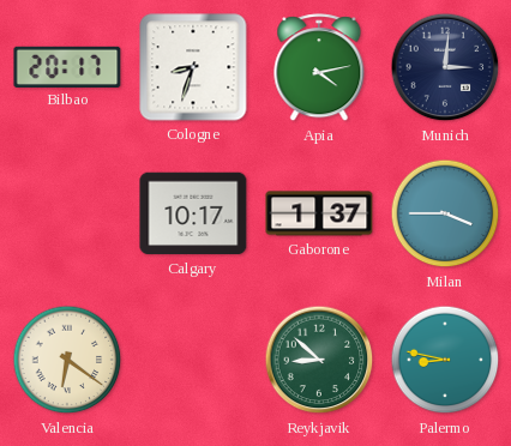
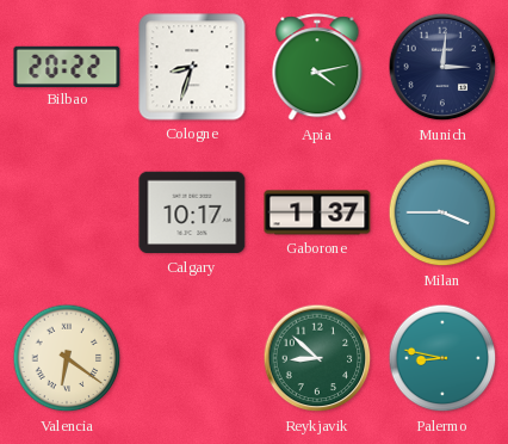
Bilbao: 20:17 -> 20:22 (67, 66)
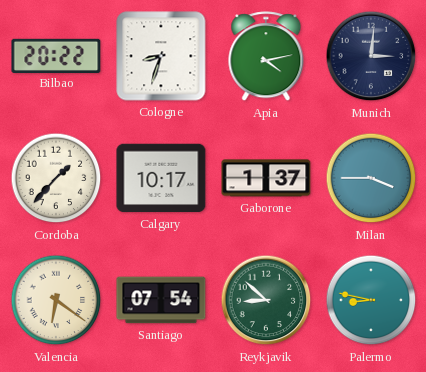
Cordoba: none -> 1:37 (56, 178)
Santiago: none -> 07:54 (161, 300)
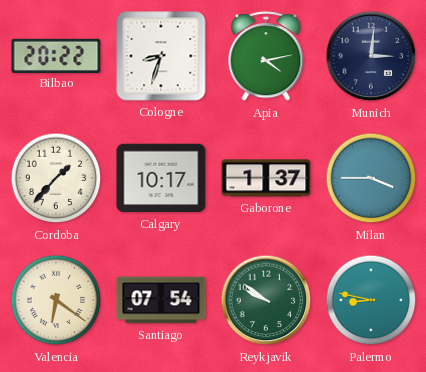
Reykjavik: 8:52 -> 9:51 (266, 300)
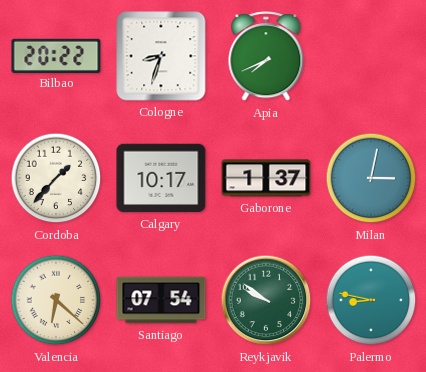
Apia: 4:13 -> 7:41 (266, 57)
Munich: 3:01 -> none (371, 56)
Milan: 3:45 -> 3:02 (371, 178)
Valencia: 6:21 -> 6:22 (56, 300)
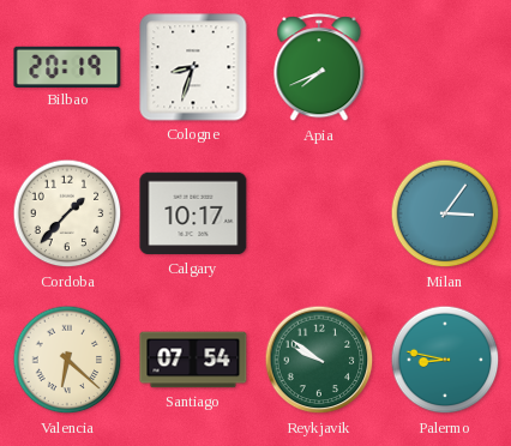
Bilbao: 20:22 -> 20:19 (67, 66)
Gaborone: 1:37 -> none (266, 178)
Milan: 3:02 -> 3:06 (445, 213)
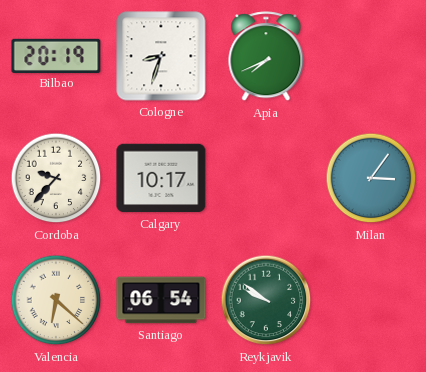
Cordoba: 1:37 -> 9:37 (56, 178)
Santiago: 07:54 -> 06:54 (161, 300)
Palermo: 8:47 -> none (445, 360)
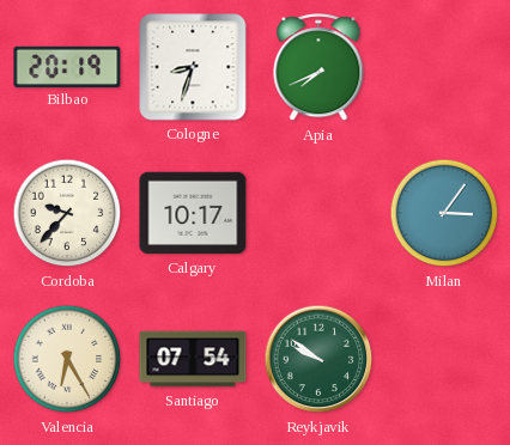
Valencia: 6:22 -> 6:25 (67, 359)
Santiago: 06:54 -> 07:54 (193, 359)
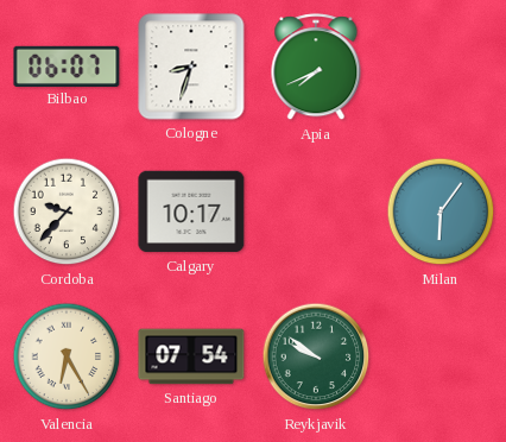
Bilbao: 20:19 -> 06:07 (67, 65)
Milan: 3:06 -> 6:06 (441, 211)
